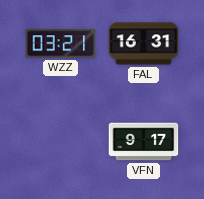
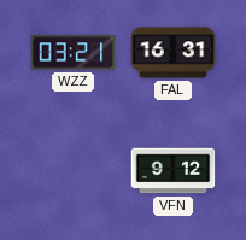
VFN: 9:17 -> 9:12 (174, 171)
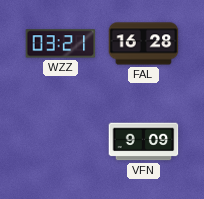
FAL: 16:31 -> 16:28 (144, 44)
VFN: 9:12 -> 9:09 (144, 142)
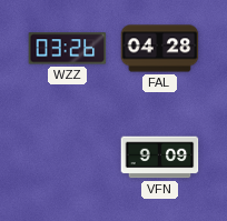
WZZ: 03:21 -> 03:26 (68, 49)
FAL: 16:28 -> 04:28 (160, 49)
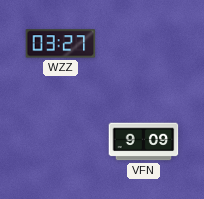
WZZ: 03:26 -> 03:27 (61, 44)
FAL: 04:28 -> none (160, 49)
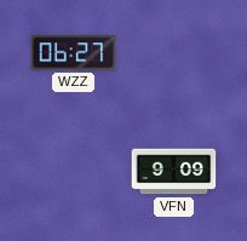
WZZ: 03:27 -> 06:27 (74, 53)
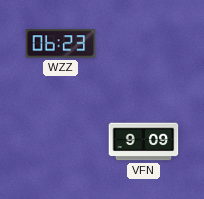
WZZ: 06:27 -> 06:23 (61, 44)
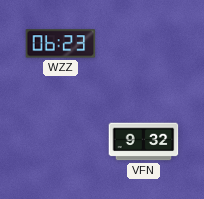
VFN: 9:09 -> 9:32 (144, 142)
